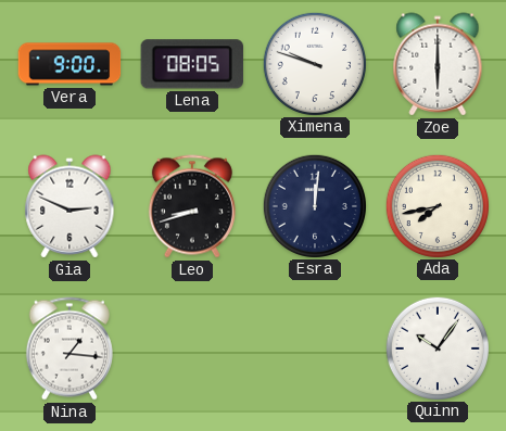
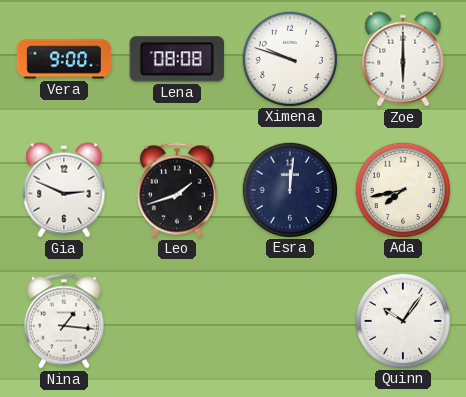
Lena: 08:05 -> 08:08 (177, 59)
Leo: 8:42 -> 1:42 (177, 190)
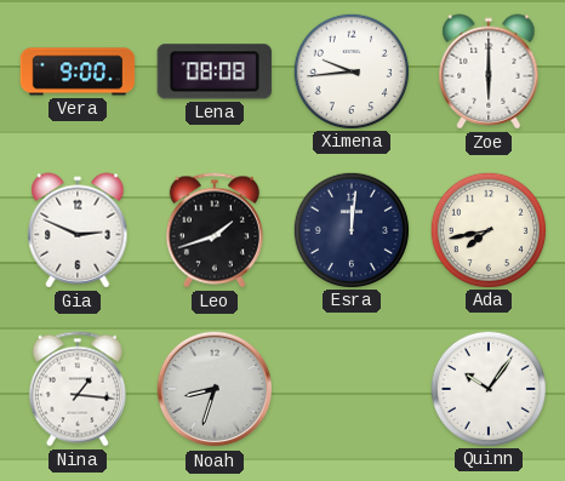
Ximena: 9:48 -> 9:44 (350, 70)
Noah: none -> 8:33 (215, 389)
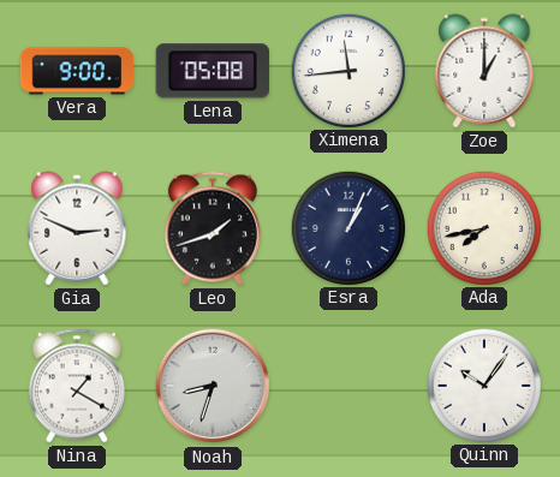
Lena: 08:08 -> 05:08 (213, 71)
Ximena: 9:44 -> 11:44 (347, 70)
Zoe: 6:00 -> 1:00 (484, 71)
Esra: 12:01 -> 1:04 (347, 227)
Nina: 1:16 -> 1:20 (77, 386)
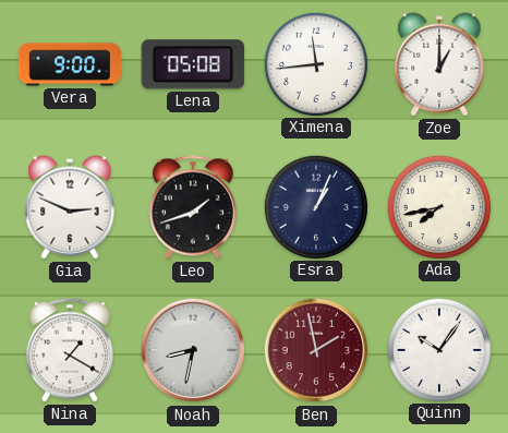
Noah: 8:33 -> 8:32 (193, 350)
Ben: none -> 1:58 (316, 350)
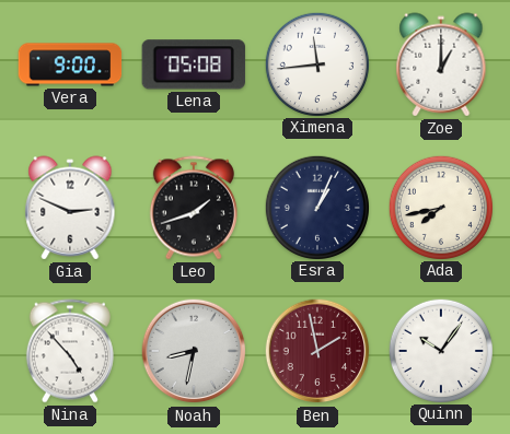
Nina: 1:20 -> 4:53 (70, 351)
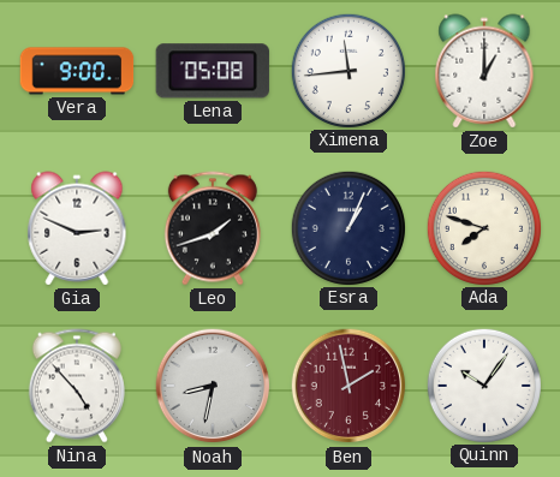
Ada: 7:43 -> 7:48 (483, 227)
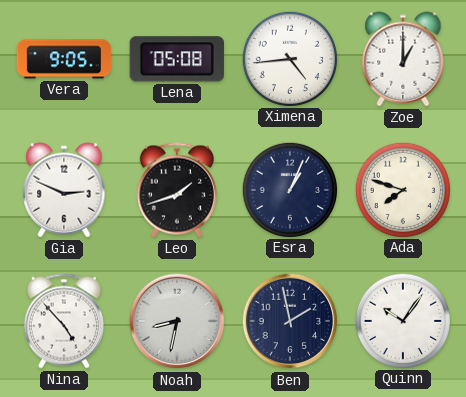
Vera: 9:00 -> 9:05 (64, 59)
Ximena: 11:44 -> 4:44 (289, 58)
Ben dial: burgundy -> navy (290, 321)
